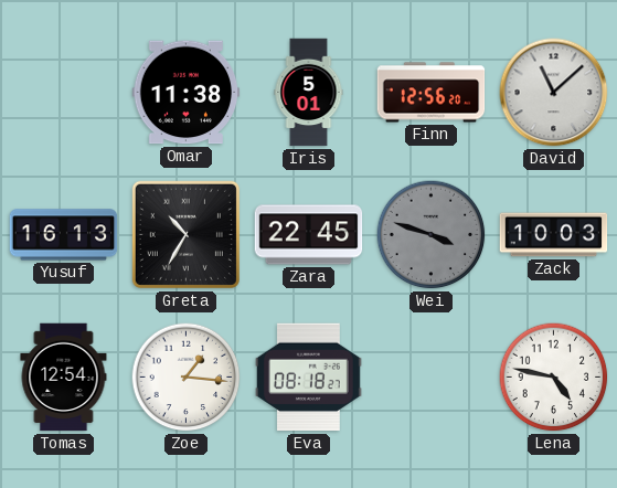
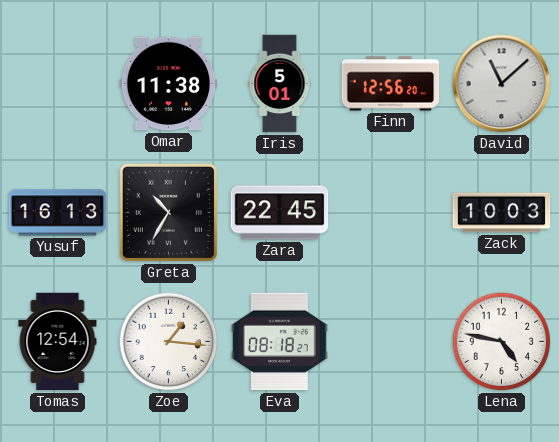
Wei: 3:48 -> none (432, 235)
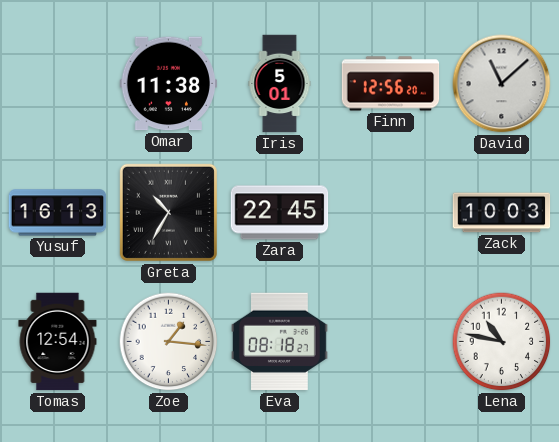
Lena: 4:47 -> 10:47 (502, 342)
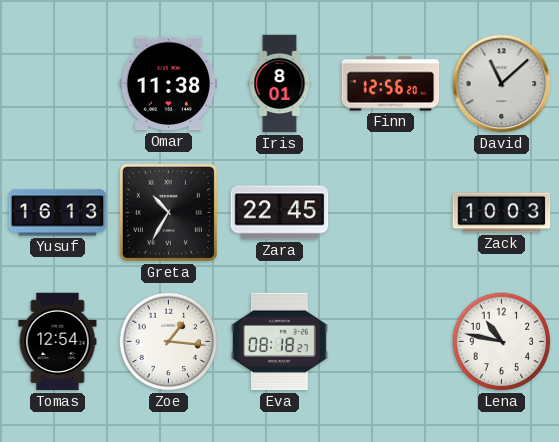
Iris: 5:01 -> 8:01 (280, 84)
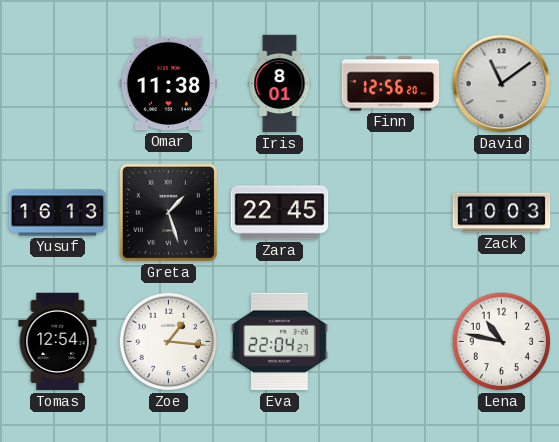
David: 11:08 -> 11:09 (502, 84)
Greta: 10:35 -> 1:27 (168, 212)
Eva: 08:18 -> 22:04 (279, 342)
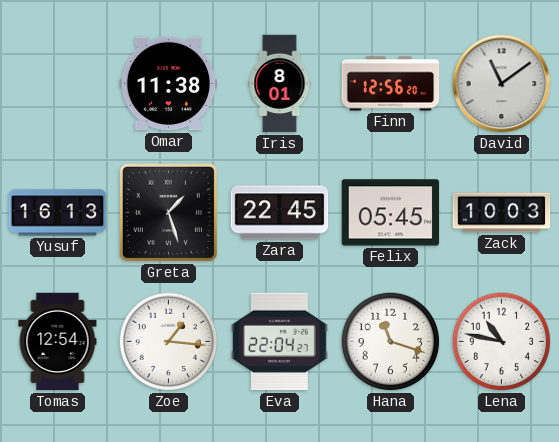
Felix: none -> 05:45 (391, 213)
Hana: none -> 11:18 (391, 342)
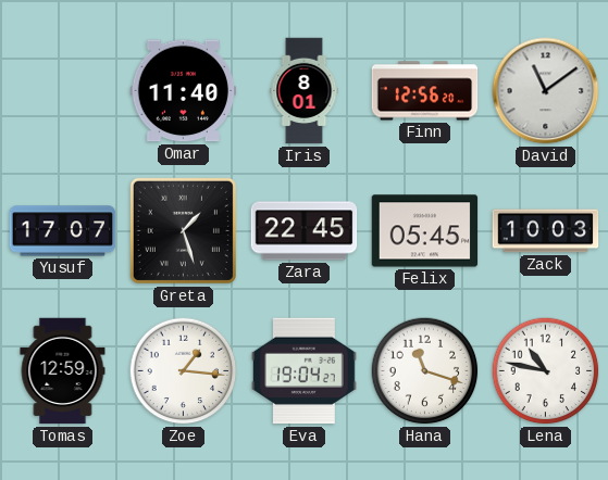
Omar: 11:38 -> 11:40 (184, 91)
Yusuf: 16:13 -> 17:07 (63, 231)
Tomas: 12:54 -> 12:59 (63, 371)
Eva: 22:04 -> 19:04 (303, 371)
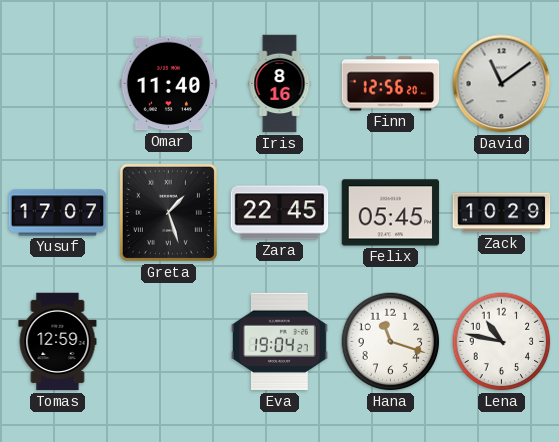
Iris: 8:01 -> 8:16 (280, 84)
Zack: 10:03 -> 10:29 (502, 213)
Zoe: 1:16 -> none (184, 371)
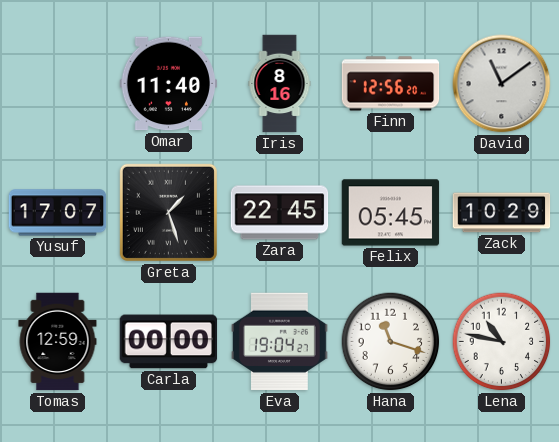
Carla: none -> 00:00 (169, 342)
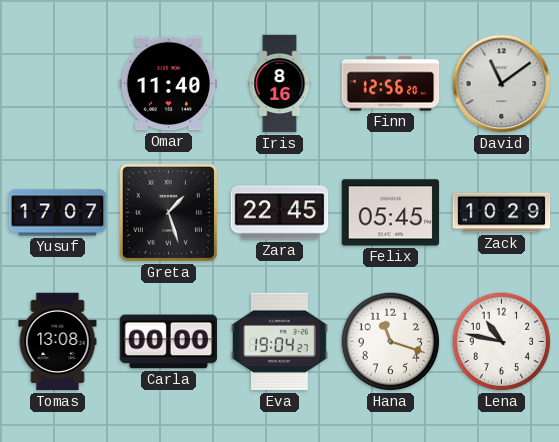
Tomas: 12:59 -> 13:08 (58, 342)
